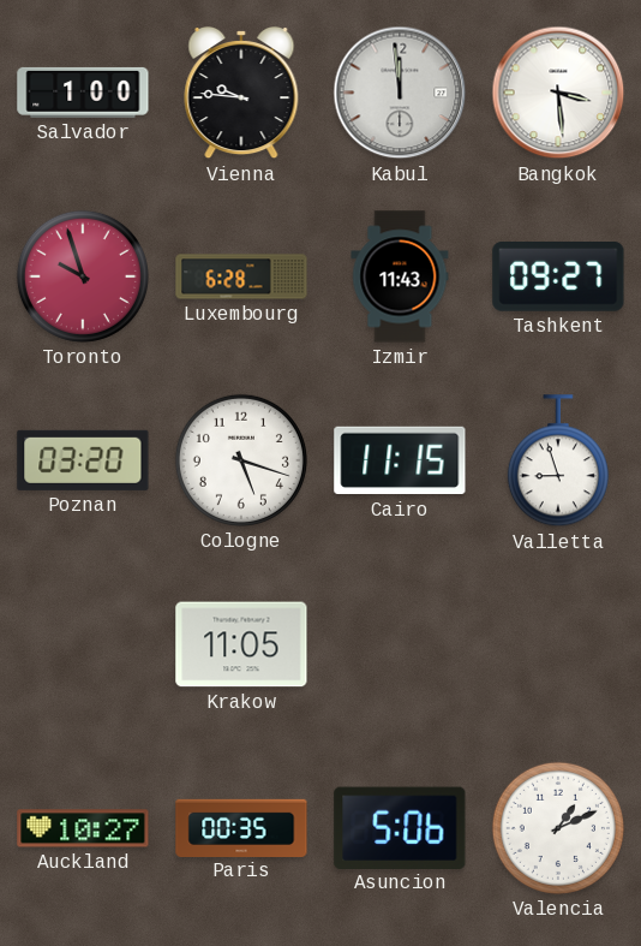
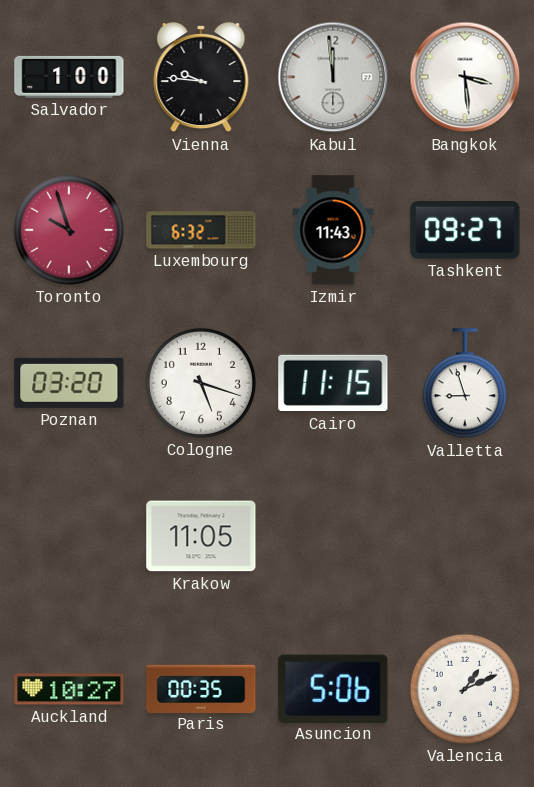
Luxembourg: 6:28 -> 6:32 (201, 230)
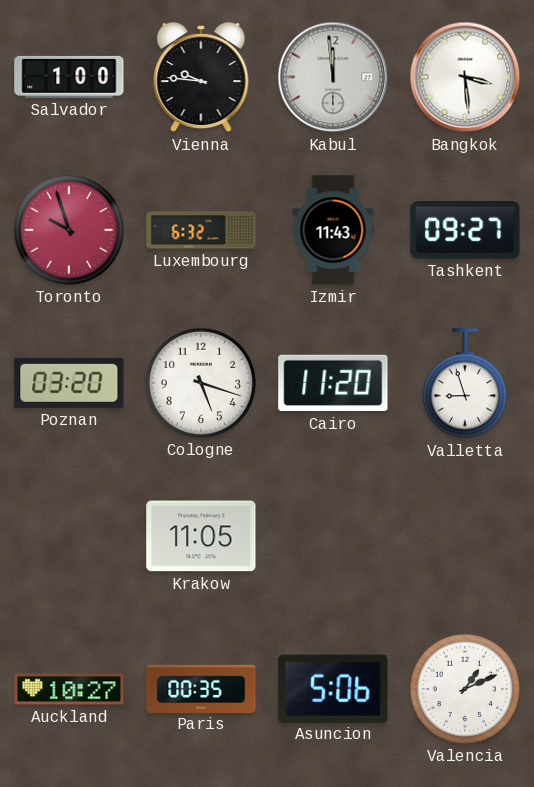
Cairo: 11:15 -> 11:20 (333, 383)
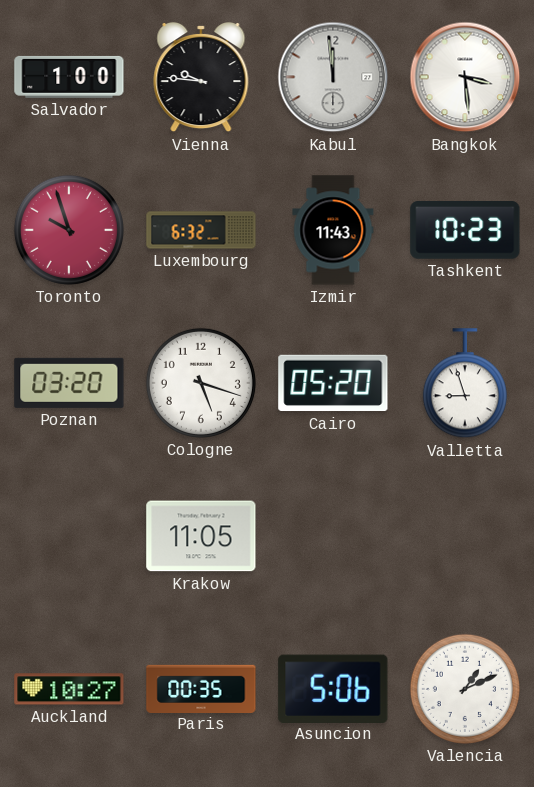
Tashkent: 09:27 -> 10:23 (465, 231)
Cairo: 11:20 -> 05:20 (333, 383)
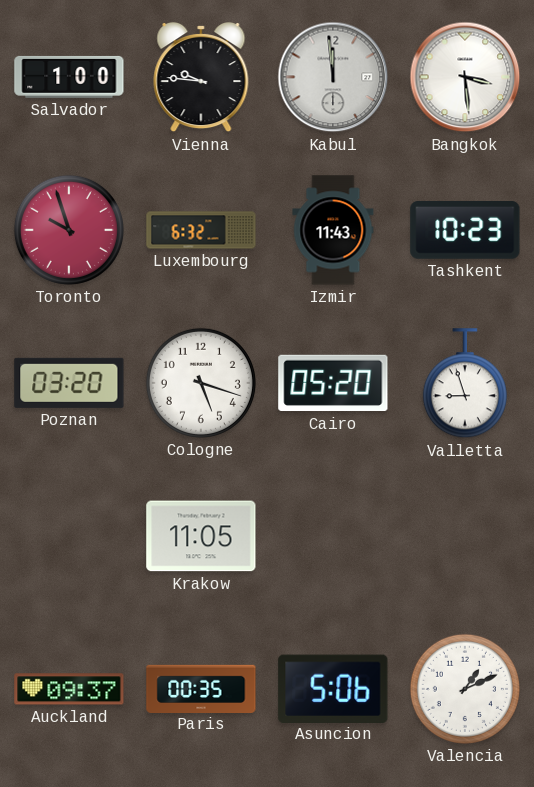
Auckland: 10:27 -> 09:37 (69, 689)
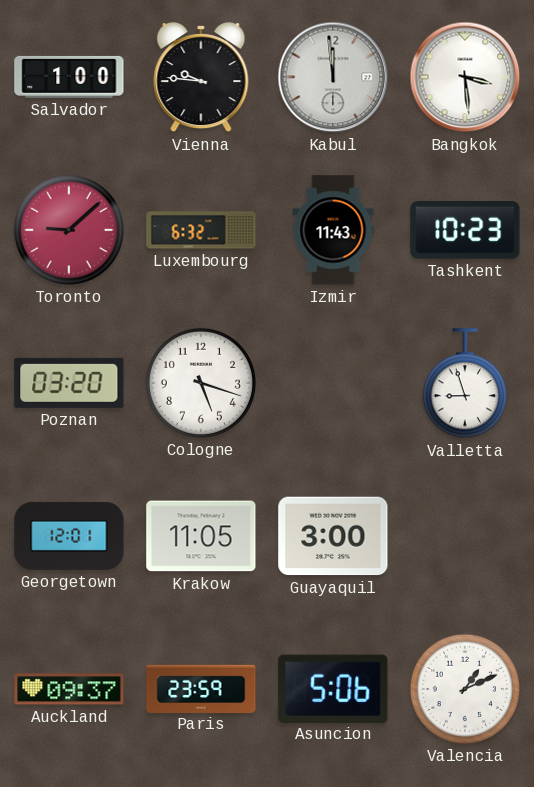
Toronto: 9:57 -> 9:08 (69, 230)
Cairo: 05:20 -> none (333, 383)
Georgetown: none -> 12:01 (69, 536)
Guayaquil: none -> 3:00 (333, 536)
Paris: 00:35 -> 23:59 (201, 688)
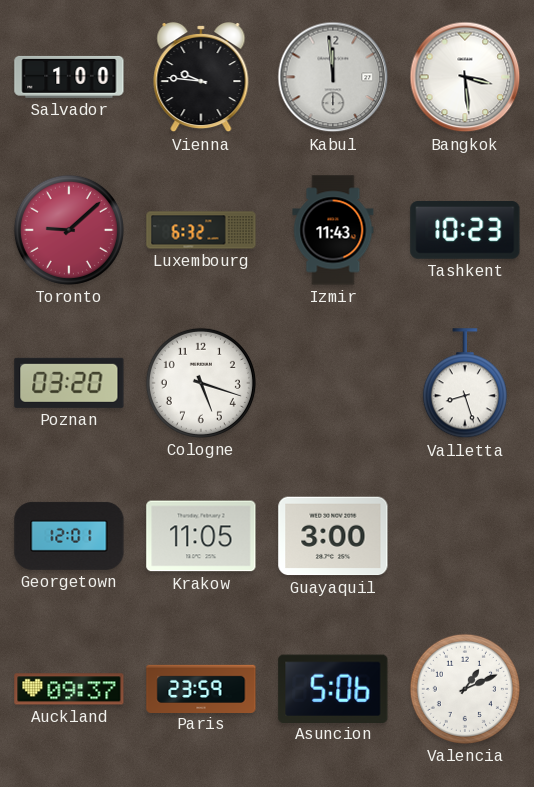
Valletta: 8:57 -> 8:27 (465, 384)
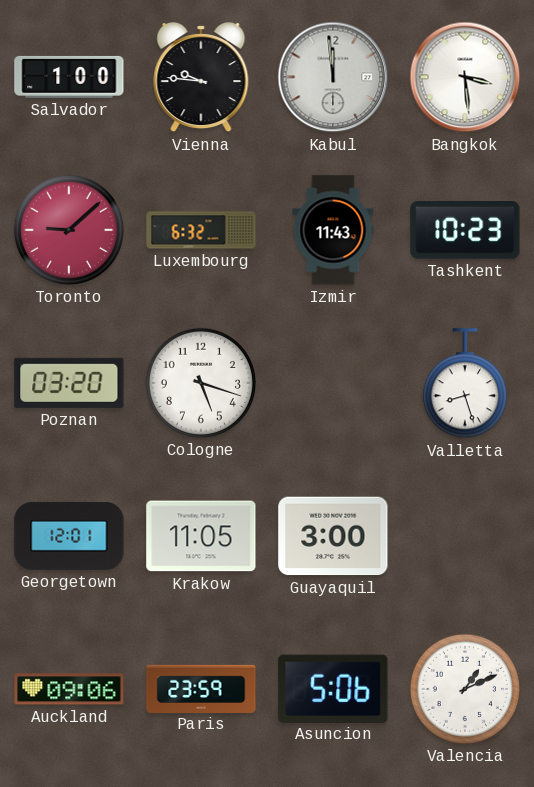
Auckland: 09:37 -> 09:06 (69, 689)
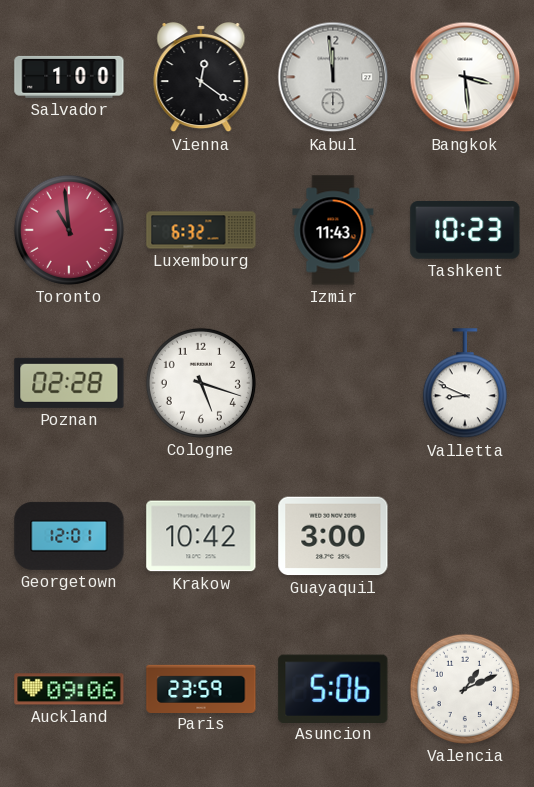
Vienna: 9:46 -> 12:21 (201, 78)
Toronto: 9:08 -> 10:59 (69, 230)
Poznan: 03:20 -> 02:28 (69, 383)
Valletta: 8:27 -> 8:49 (465, 384)
Krakow: 11:05 -> 10:42 (201, 536)
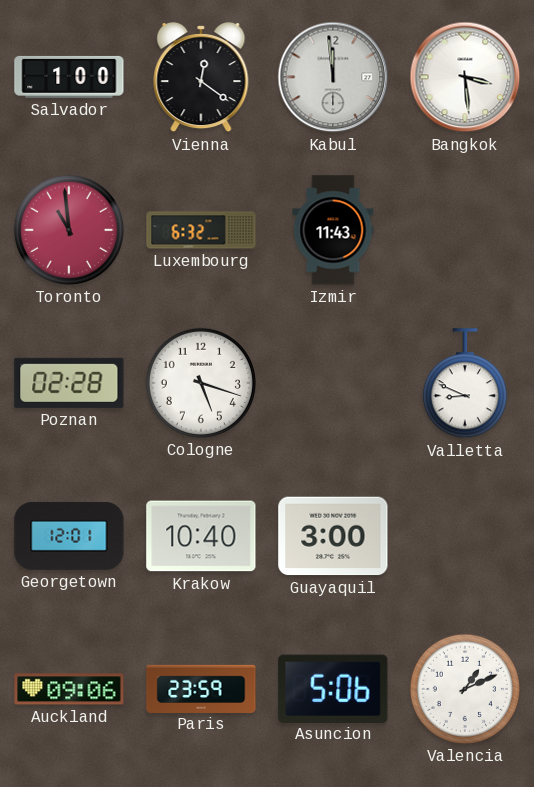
Tashkent: 10:23 -> none (465, 231)
Krakow: 10:42 -> 10:40 (201, 536)
